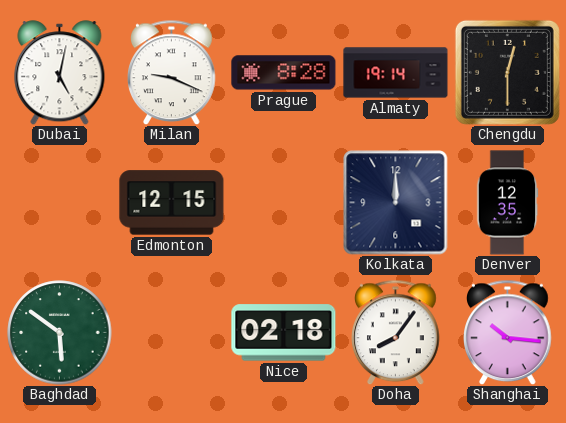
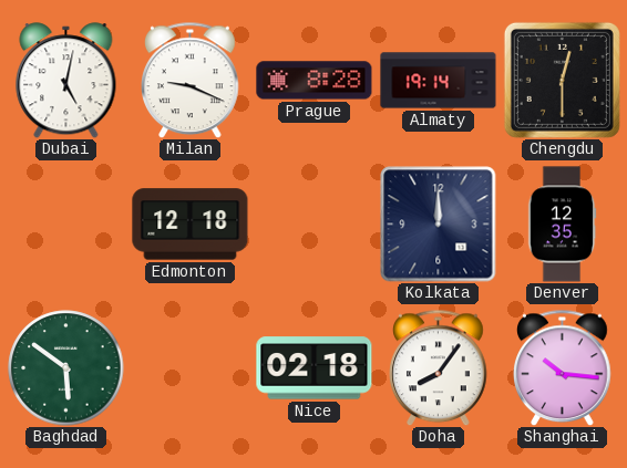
Edmonton: 12:15 -> 12:18 (191, 225)
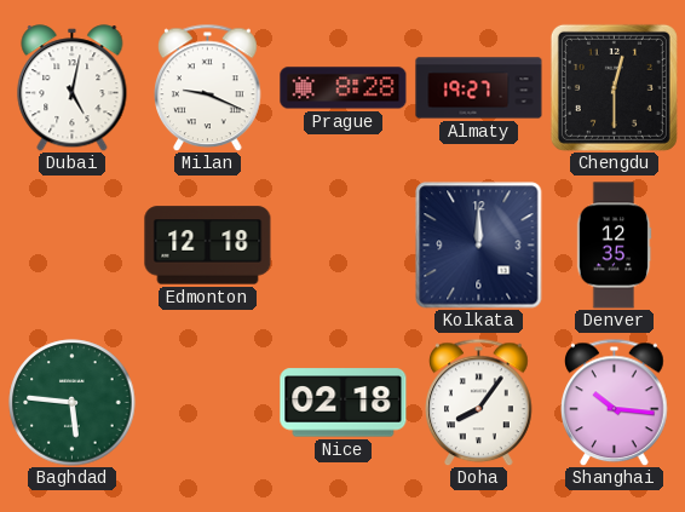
Almaty: 19:14 -> 19:27 (479, 88)
Baghdad: 5:51 -> 5:46 (73, 403)
